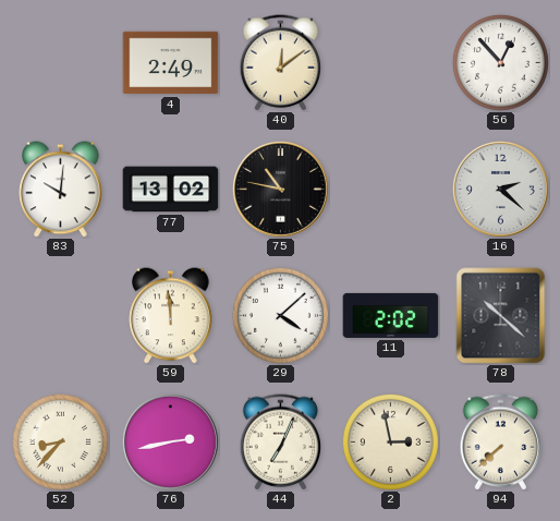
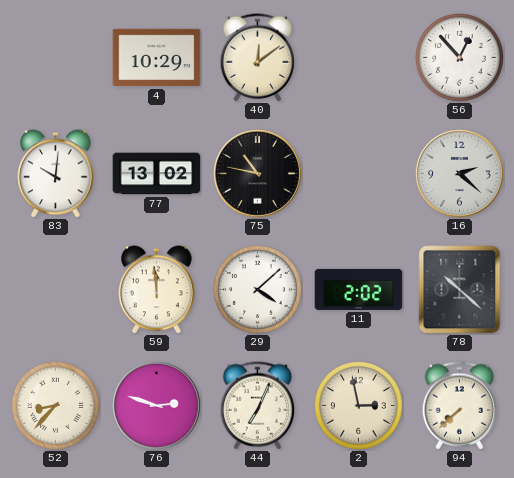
4: 2:49 -> 10:29 (157, 58)
76: 2:43 -> 2:48 (156, 405)
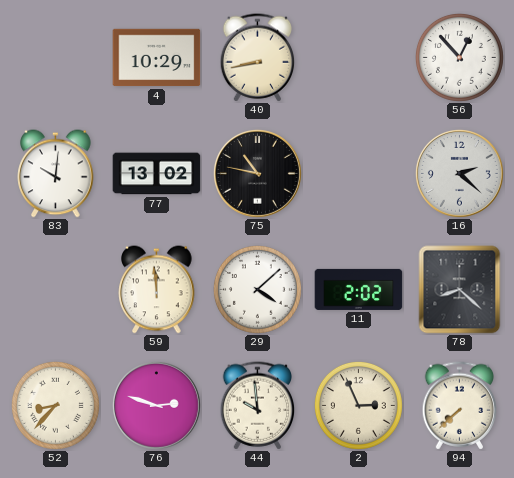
40: 12:09 -> 8:43 (258, 58)
78: 10:22 -> 8:22 (460, 290)
44: 7:04 -> 9:59 (258, 406)
2: 2:58 -> 2:56 (358, 405)
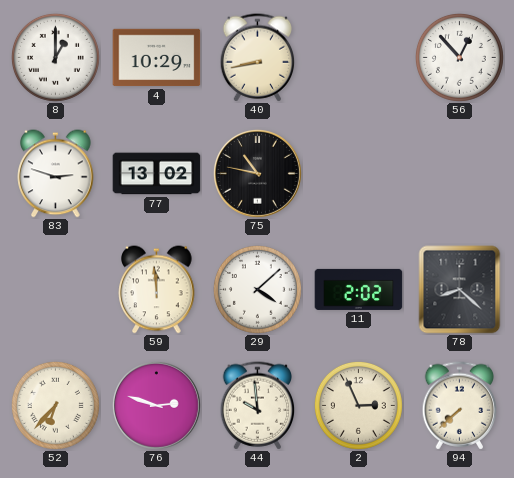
8: none -> 1:00 (55, 57)
83: 10:01 -> 2:48 (56, 174)
16: 2:22 -> none (459, 173)
52: 8:37 -> 6:37 (55, 405)
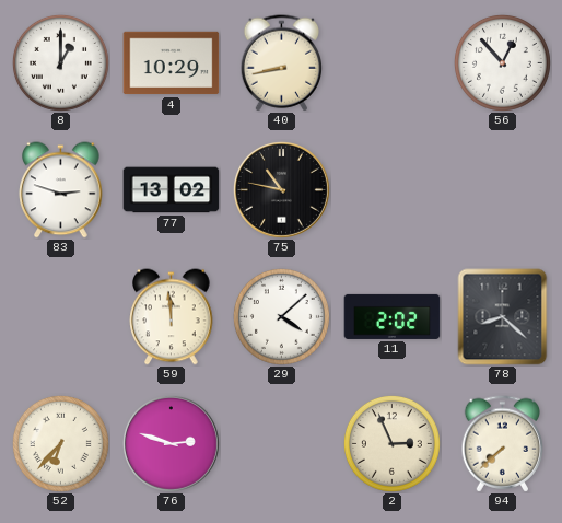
44: 9:59 -> none (258, 406)
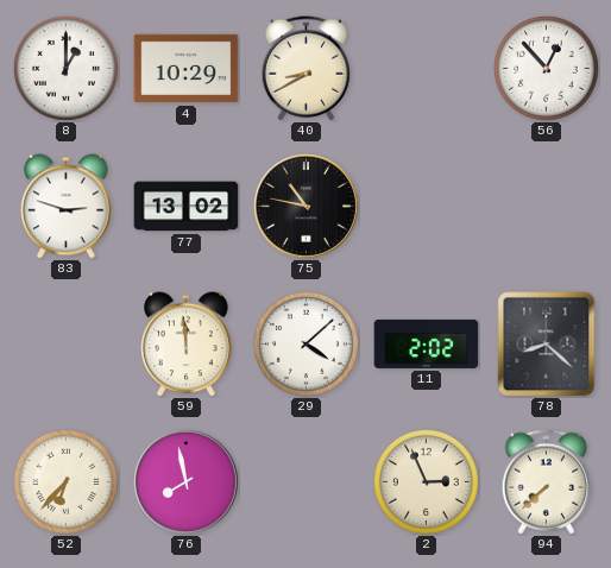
40: 8:43 -> 8:40 (307, 69)
76: 2:48 -> 7:58 (185, 481)
